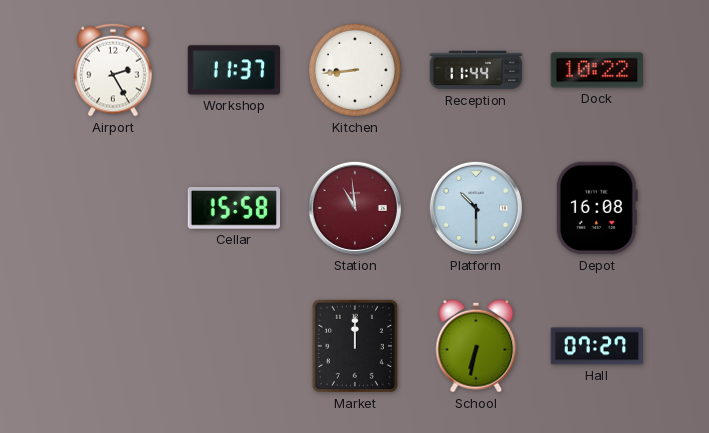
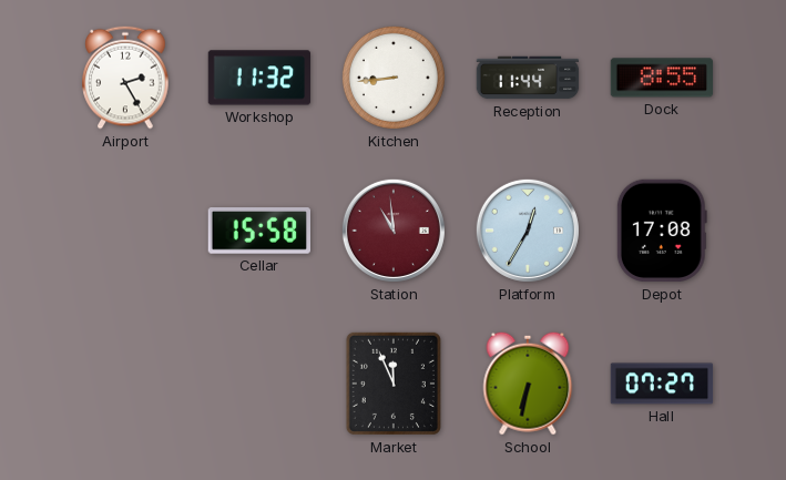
Workshop: 11:37 -> 11:32 (259, 78)
Dock: 10:22 -> 8:55 (662, 78)
Platform: 10:30 -> 12:35 (528, 231)
Depot: 16:08 -> 17:08 (662, 231)
Market: 12:00 -> 11:56 (394, 384)
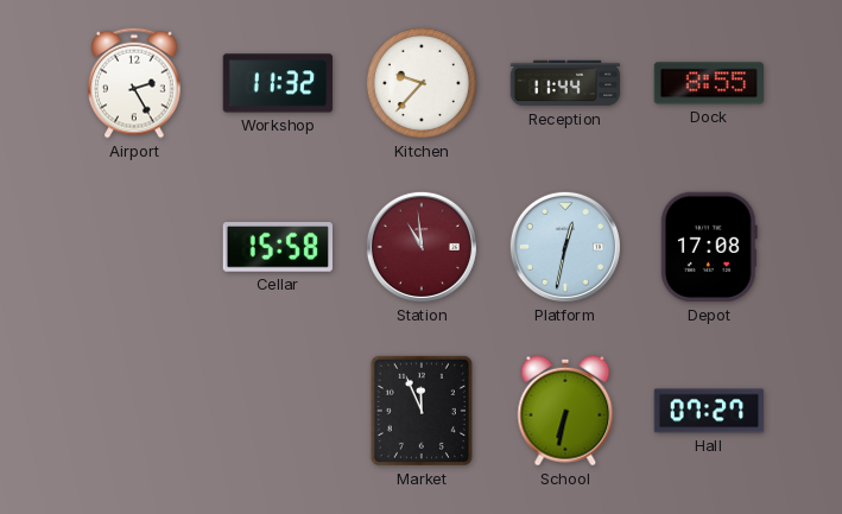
Kitchen: 8:44 -> 9:37 (422, 83)
Platform: 12:35 -> 12:32 (565, 247)
